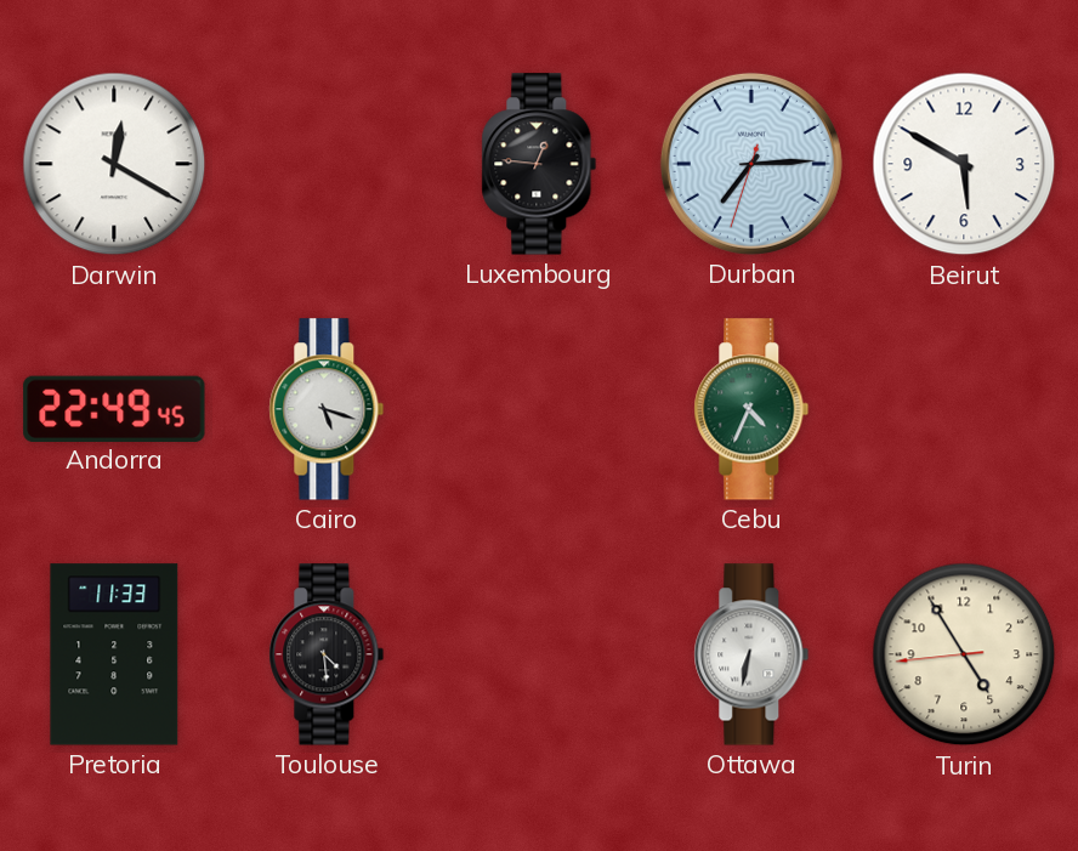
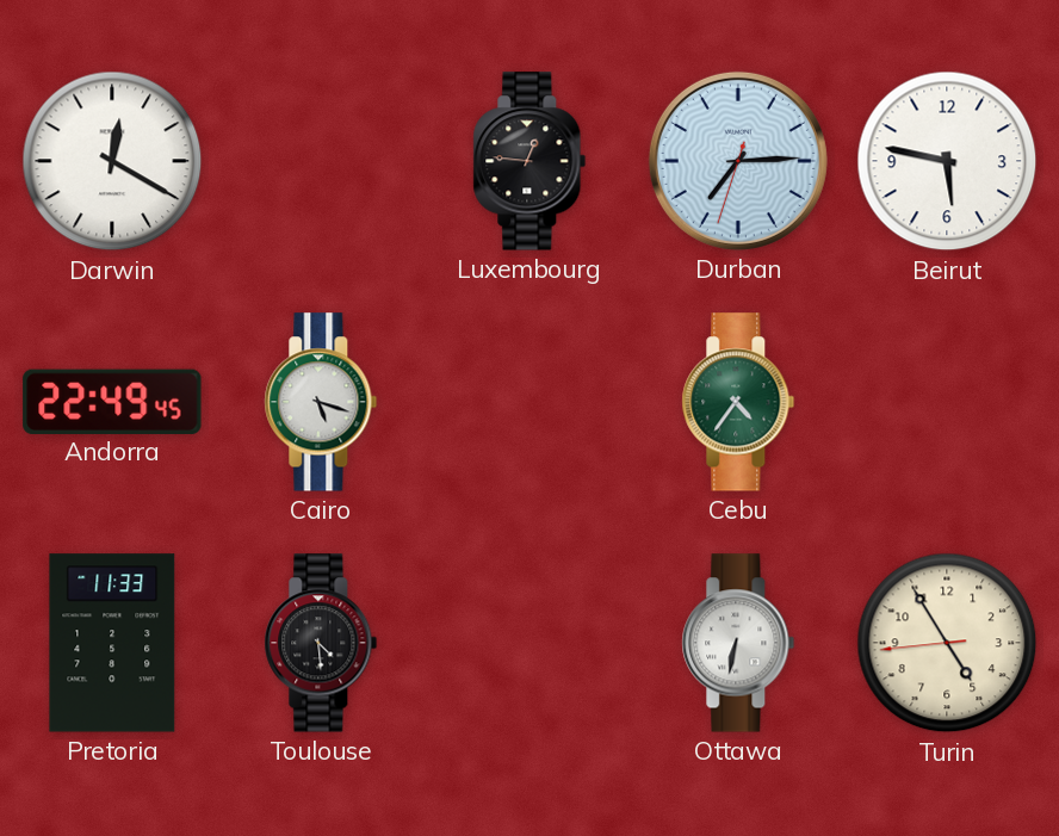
Beirut: 5:50 -> 5:47 (947, 161)
Cebu: 4:34 -> 4:36 (738, 402)
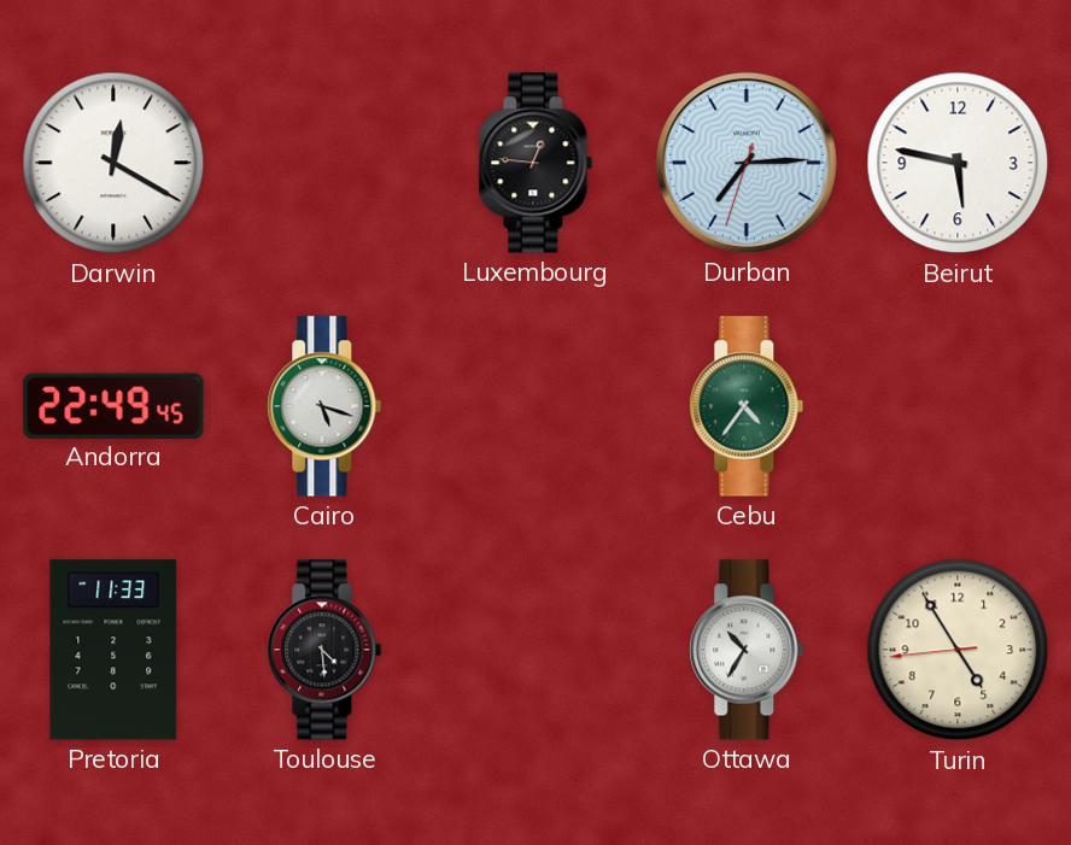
Ottawa: 6:32 -> 10:35 (747, 650)
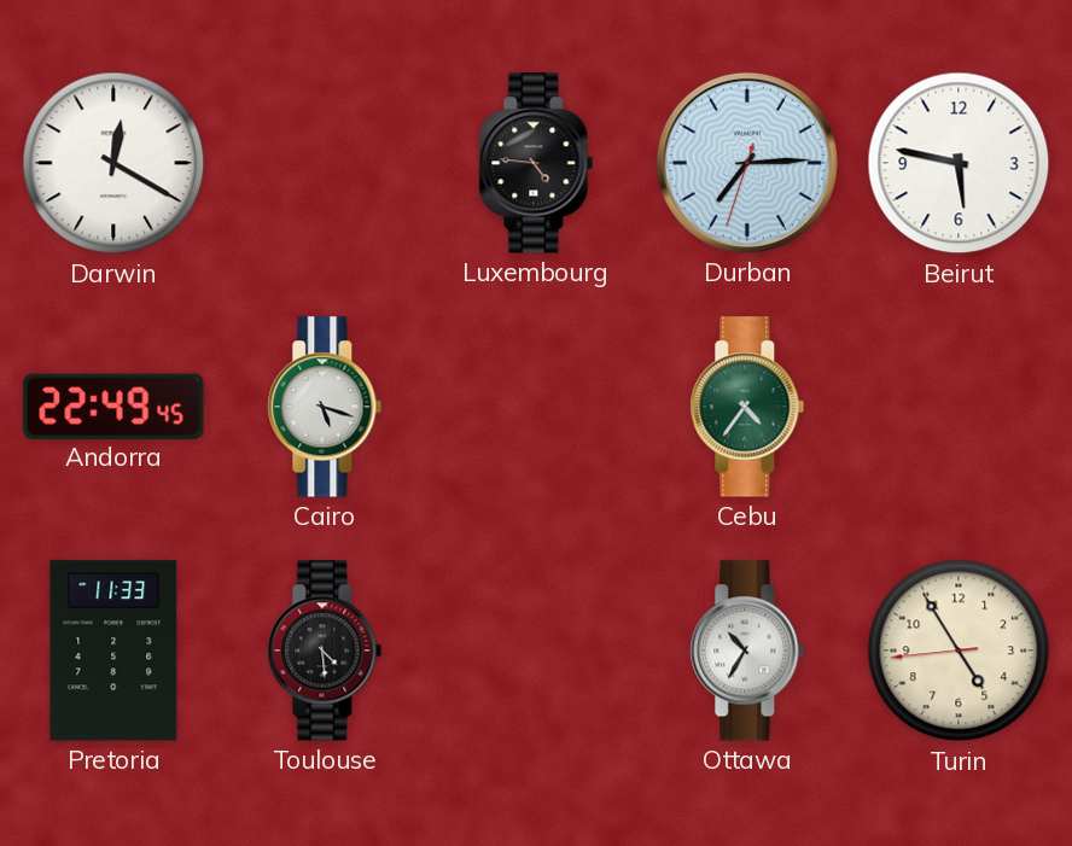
Luxembourg: 12:46 -> 4:46 (536, 163)
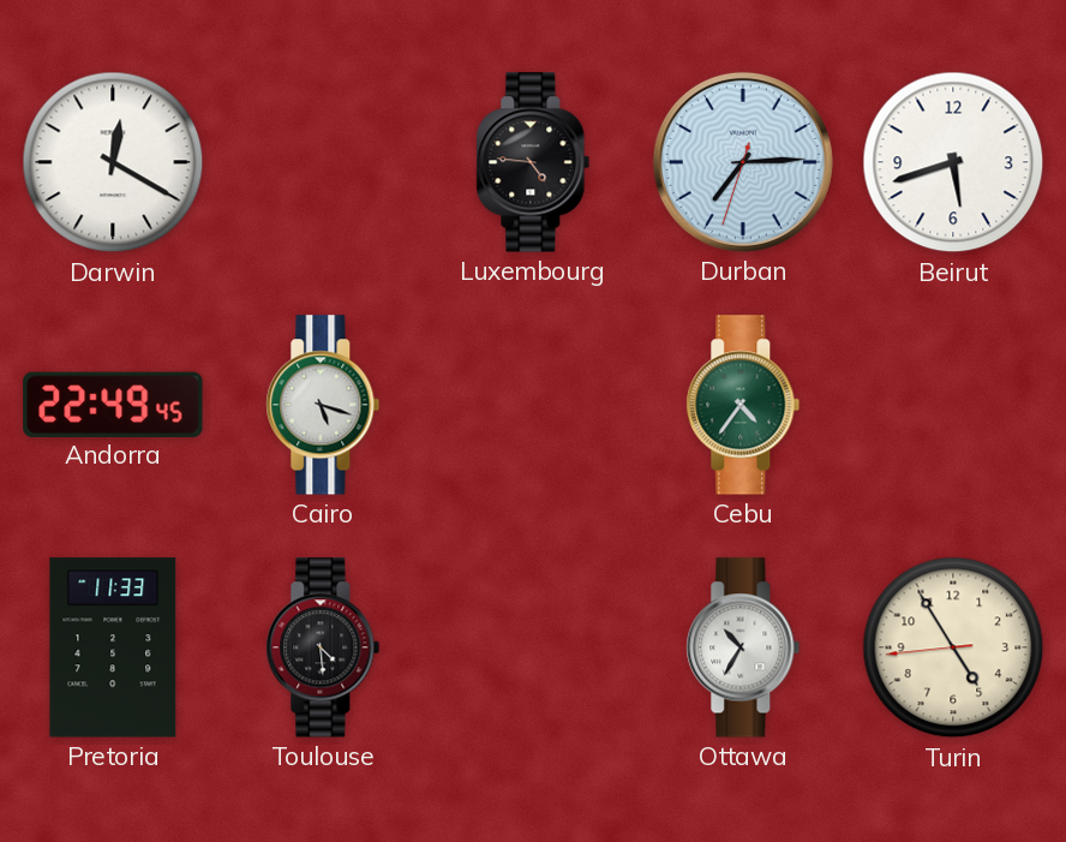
Beirut: 5:47 -> 5:42 (953, 162)
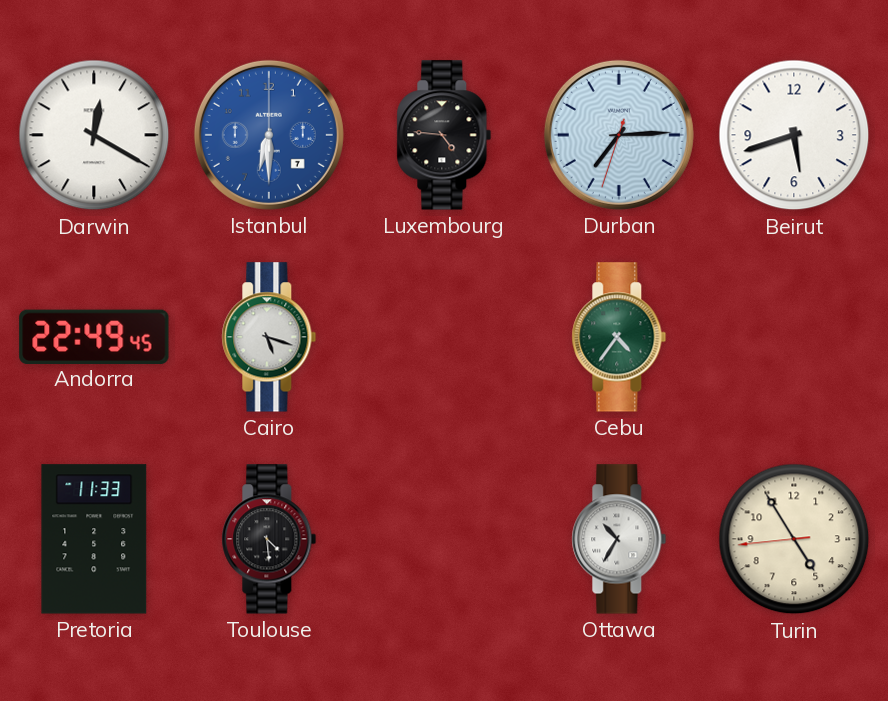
Istanbul: none -> 6:30 (269, 135)
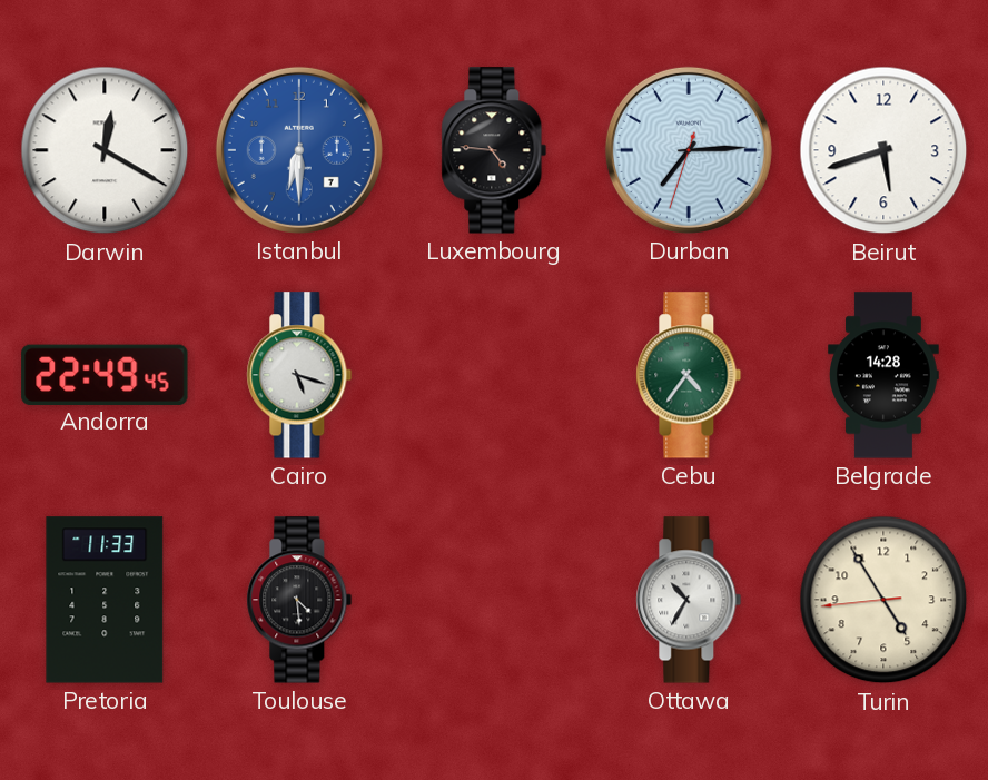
Belgrade: none -> 14:28 (885, 375)
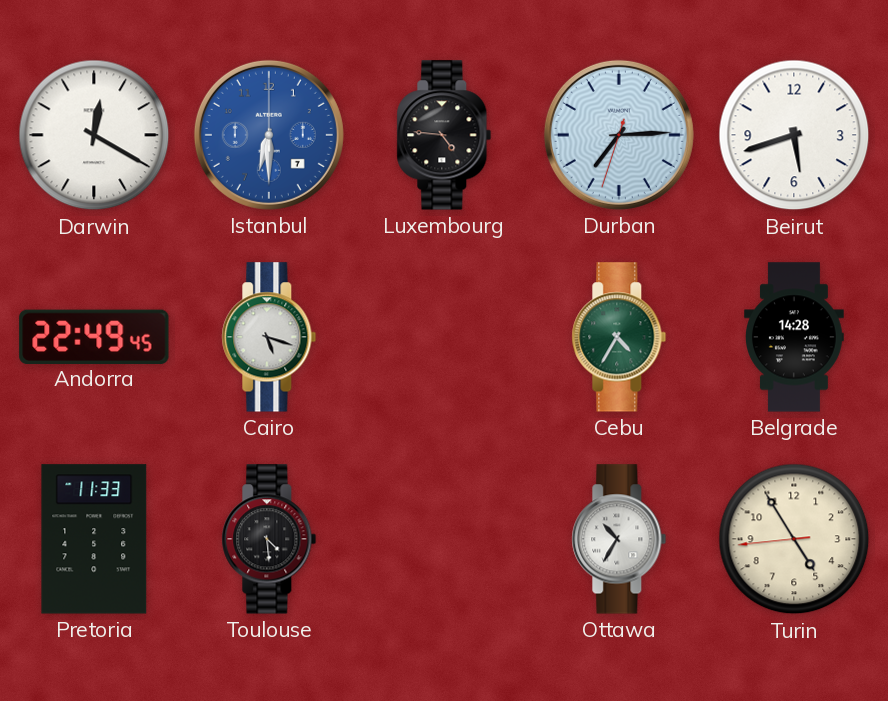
Cebu: 4:36 -> 4:35 (619, 337)
